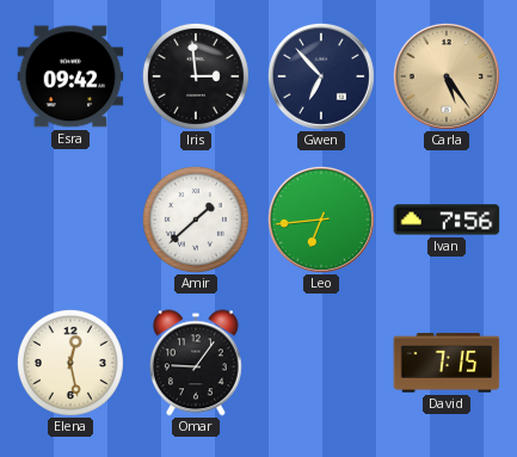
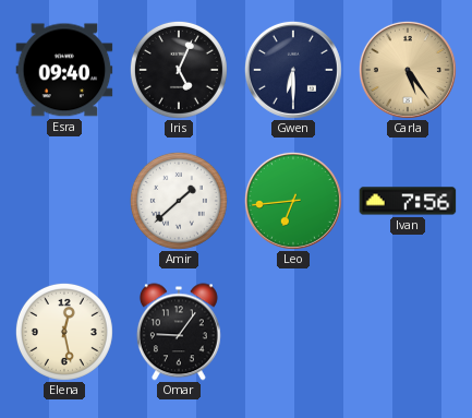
Esra: 09:42 -> 09:40 (64, 70)
Iris: 2:59 -> 5:04 (179, 70)
Gwen: 6:53 -> 6:30 (293, 70)
David: 7:15 -> none (447, 363)
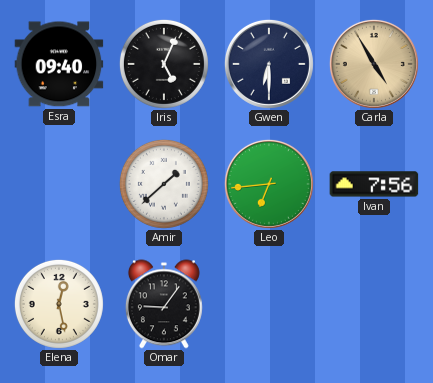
Carla: 5:24 -> 4:55 (374, 64)
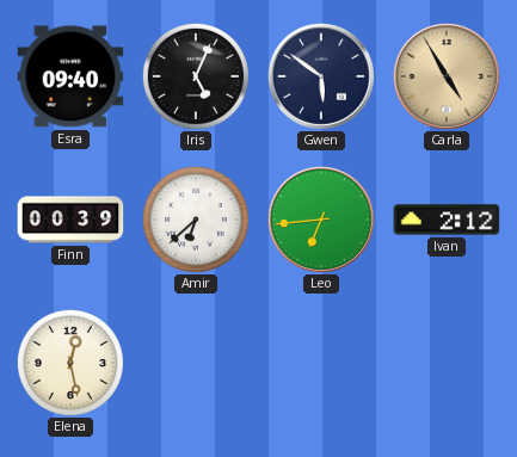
Gwen: 6:30 -> 5:51 (321, 76)
Finn: none -> 00:39 (70, 220)
Amir: 1:38 -> 6:38 (196, 220)
Ivan: 7:56 -> 2:12 (447, 220)
Omar: 9:06 -> none (164, 304)
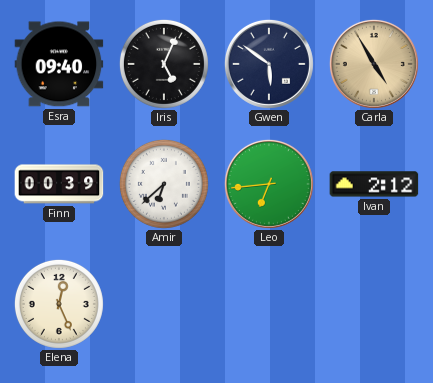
Elena: 12:28 -> 12:26 (59, 304)
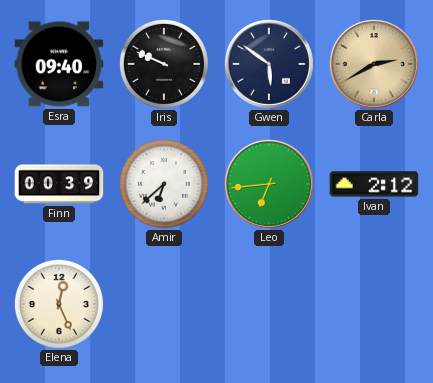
Iris: 5:04 -> 9:49 (164, 64)
Carla: 4:55 -> 2:40 (374, 64)
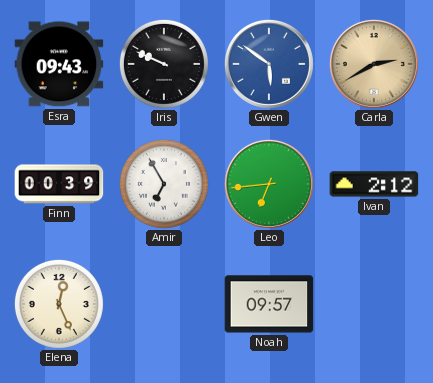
Esra: 09:40 -> 09:43 (59, 64)
Gwen dial: navy -> blue (269, 64)
Amir: 6:38 -> 6:55 (164, 184)
Noah: none -> 09:57 (269, 304)
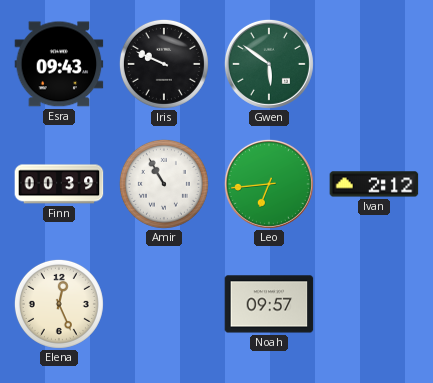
Gwen dial: blue -> green (269, 64)
Carla: 2:40 -> none (374, 64)
Amir: 6:55 -> 10:55 (164, 184)
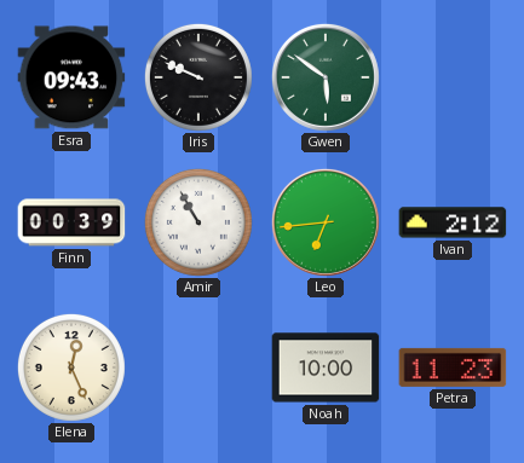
Noah: 09:57 -> 10:00 (326, 367)
Petra: none -> 11:23 (453, 367)
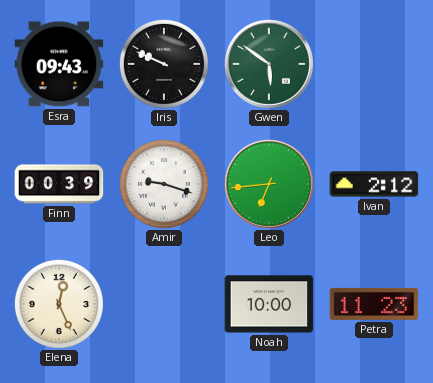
Amir: 10:55 -> 9:18 (164, 184)
